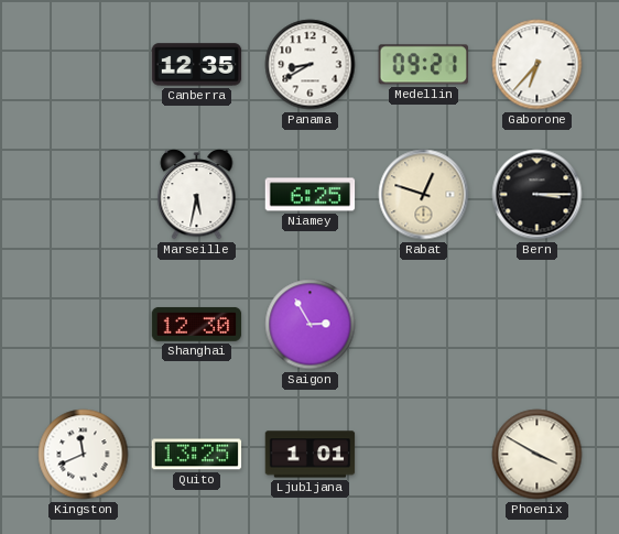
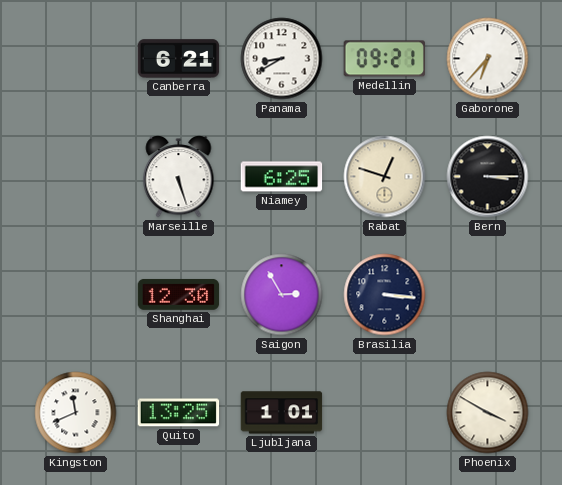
Canberra: 12:35 -> 6:21 (179, 59)
Marseille: 5:32 -> 5:27 (179, 177)
Brasilia: none -> 3:16 (385, 295)
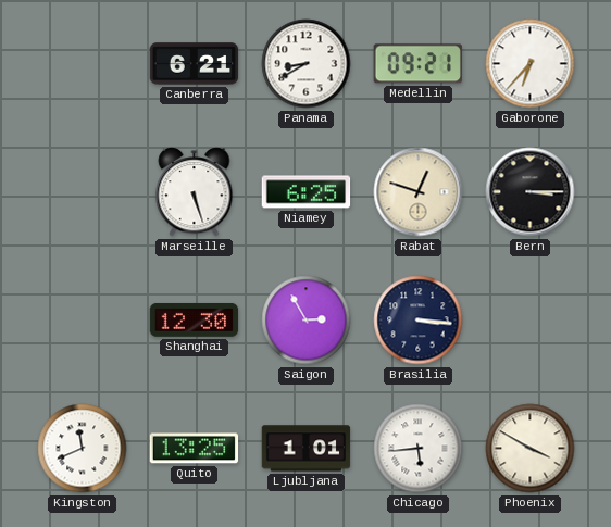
Chicago: none -> 5:44 (419, 449)
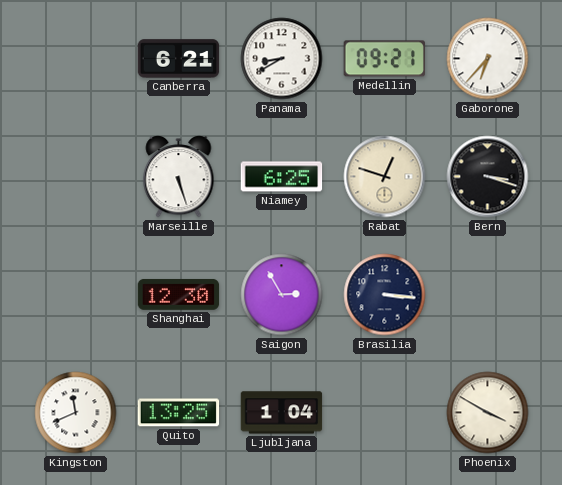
Bern: 3:15 -> 3:18 (488, 177)
Ljubljana: 1:01 -> 1:04 (282, 413)
Chicago: 5:44 -> none (419, 449)
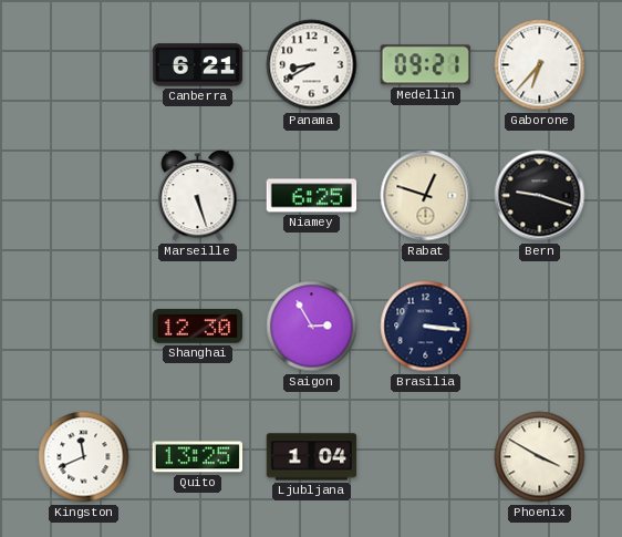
Bern: 3:18 -> 9:18 (540, 196)
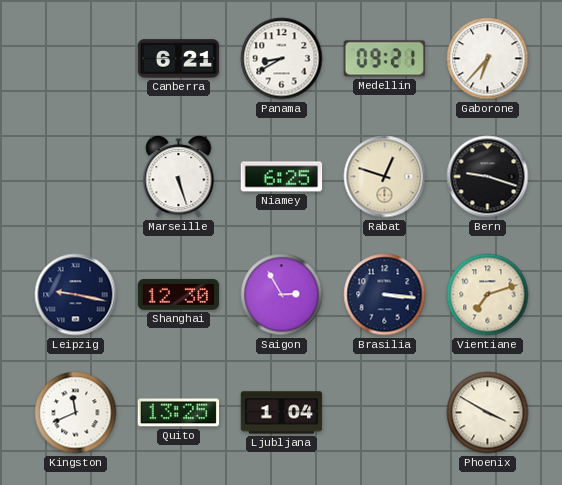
Leipzig: none -> 9:17 (76, 295)
Vientiane: none -> 7:12 (488, 295)
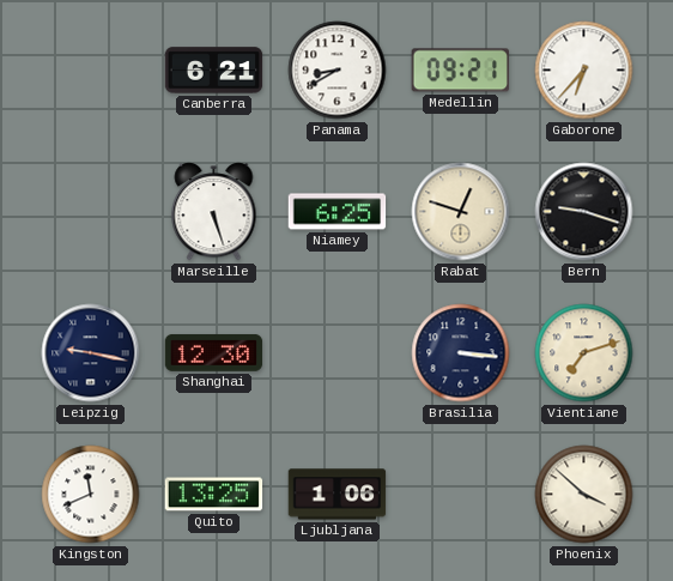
Saigon: 2:55 -> none (282, 295)
Ljubljana: 1:04 -> 1:06 (338, 495)
Phoenix: 3:50 -> 3:52 (584, 495)
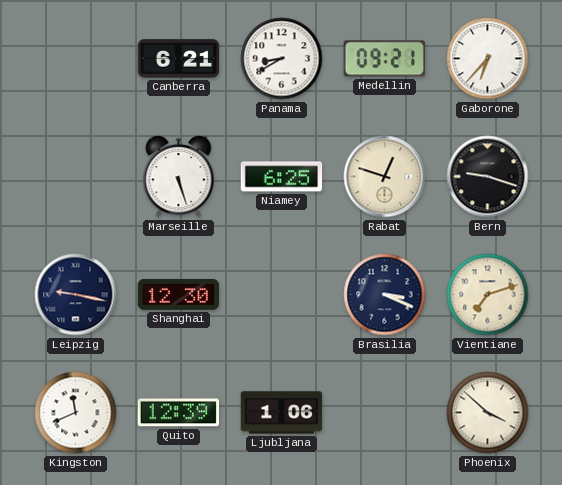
Brasilia: 3:16 -> 3:19 (385, 295)
Quito: 13:25 -> 12:39 (179, 413)
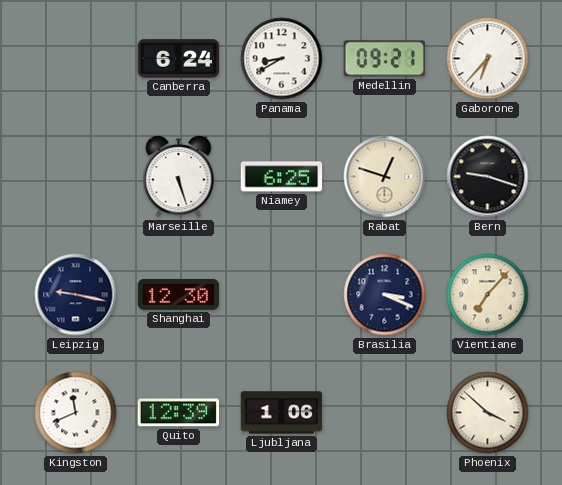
Canberra: 6:21 -> 6:24 (179, 59)
Vientiane: 7:12 -> 7:07 (488, 295)
